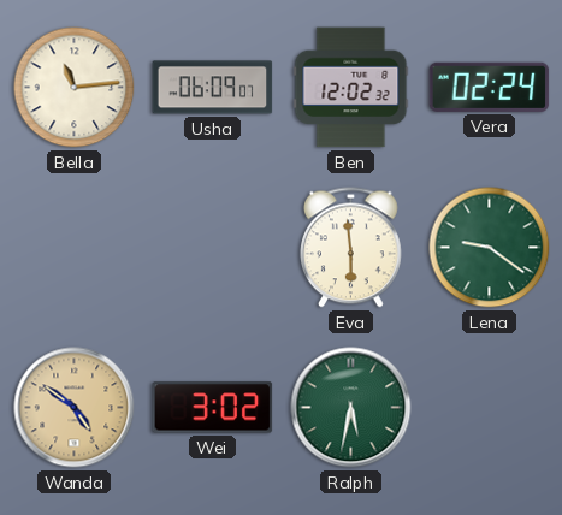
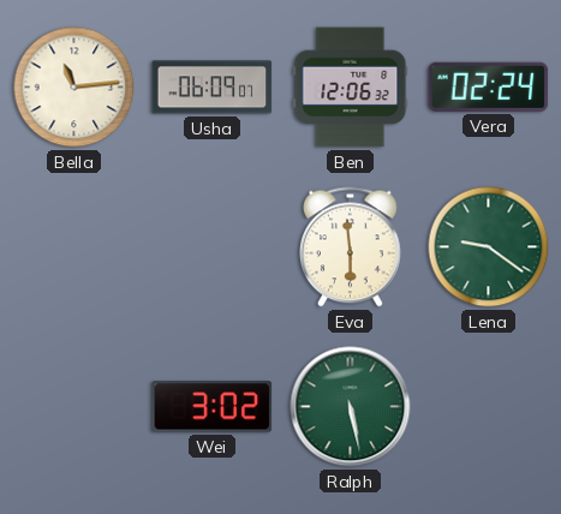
Ben: 12:02 -> 12:06 (351, 88)
Wanda: 4:51 -> none (75, 408)
Ralph: 5:32 -> 5:28 (351, 407)
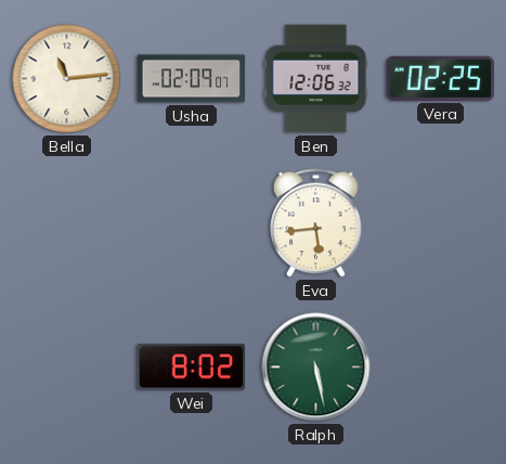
Usha: 06:09 -> 02:09 (192, 79)
Vera: 02:24 -> 02:25 (441, 78)
Eva: 5:59 -> 5:44 (316, 223)
Lena: 9:21 -> none (489, 247)
Wei: 3:02 -> 8:02 (192, 368)
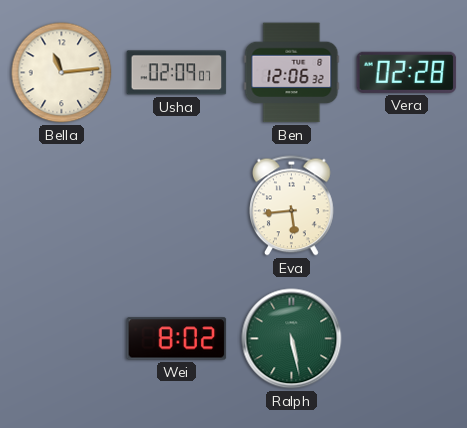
Vera: 02:25 -> 02:28 (407, 72)
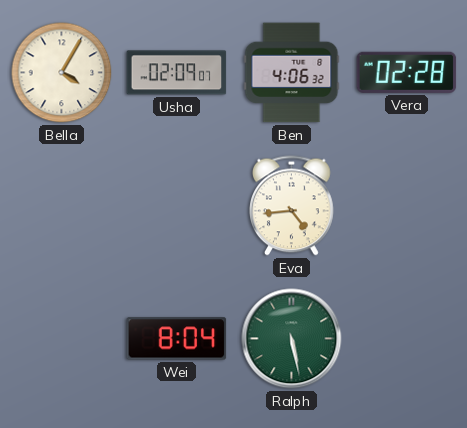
Bella: 11:14 -> 4:05 (62, 73)
Ben: 12:06 -> 4:06 (292, 73)
Eva: 5:44 -> 4:44 (292, 206)
Wei: 8:02 -> 8:04 (177, 339)
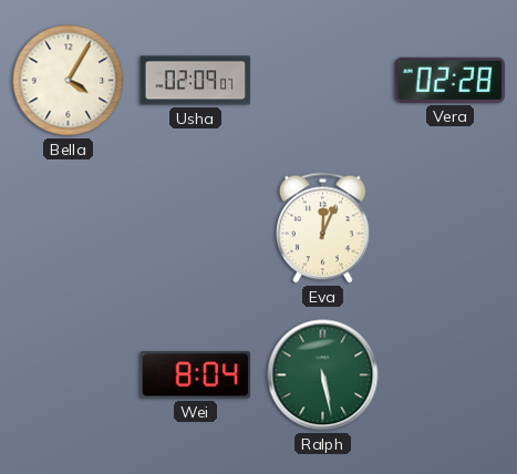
Ben: 4:06 -> none (292, 73)
Eva: 4:44 -> 12:04 (323, 228)
